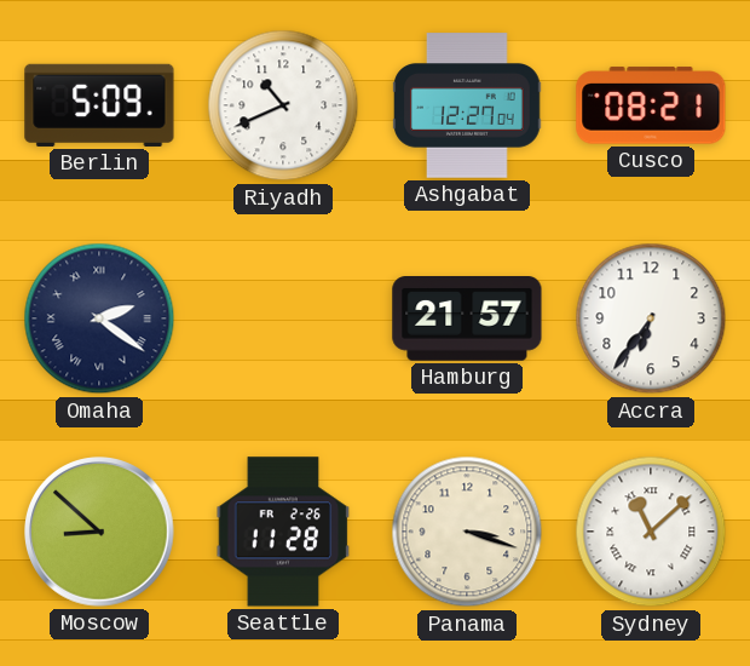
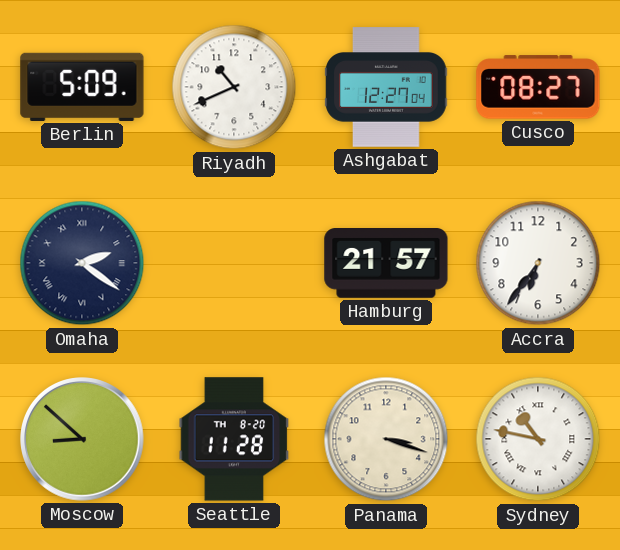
Cusco: 08:21 -> 08:27 (538, 87)
Seattle date: FR 2-26 -> TH 8-20 (234, 439)
Sydney: 11:08 -> 10:47 (538, 439)
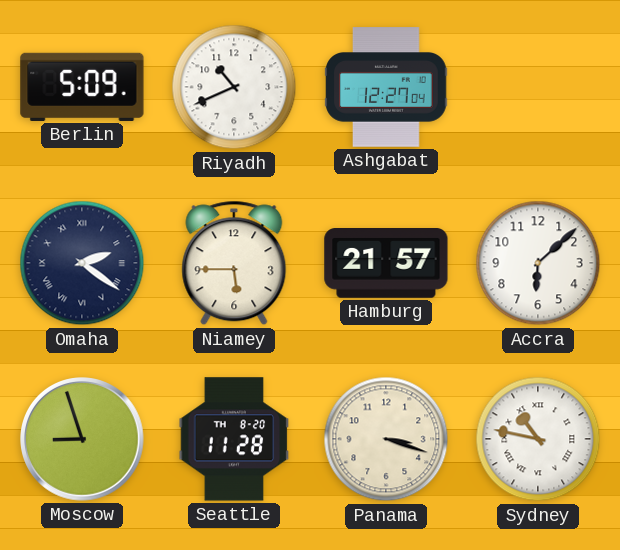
Cusco: 08:27 -> none (538, 87)
Niamey: none -> 5:45 (234, 263)
Accra: 6:36 -> 6:08 (538, 263)
Moscow: 8:52 -> 8:57 (83, 440)
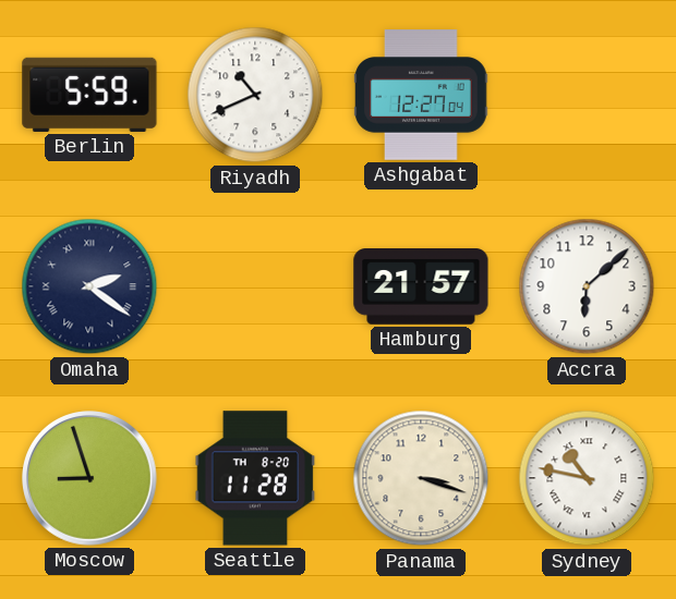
Berlin: 5:09 -> 5:59 (89, 95)
Niamey: 5:45 -> none (234, 263)
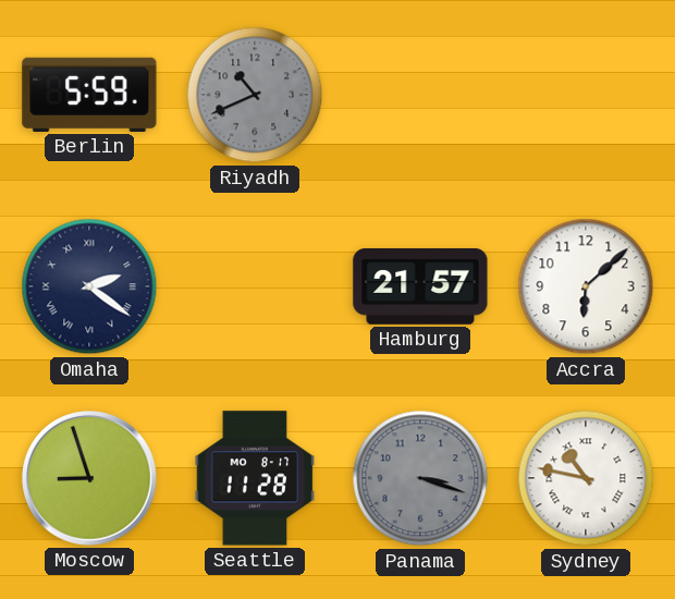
Riyadh dial: white -> grey (255, 95)
Ashgabat: 12:27 -> none (421, 95)
Seattle date: TH 8-20 -> MO 8-17 (255, 478)
Panama dial: cream -> grey (420, 478)
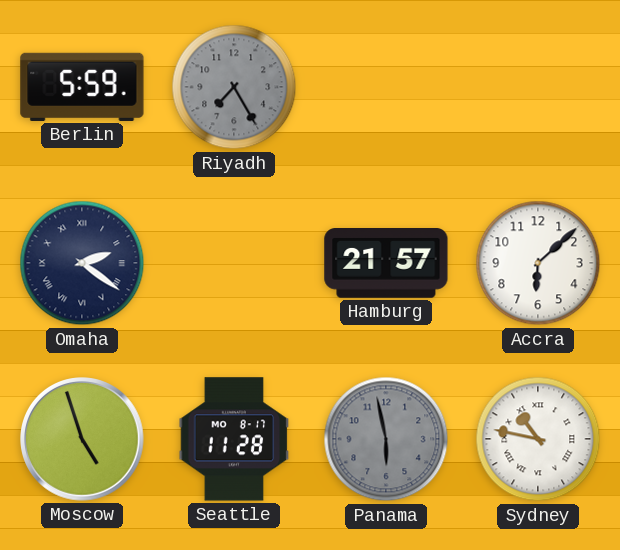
Riyadh: 10:41 -> 7:25 (234, 87)
Moscow: 8:57 -> 4:57 (83, 440)
Panama: 3:18 -> 5:58 (386, 439)
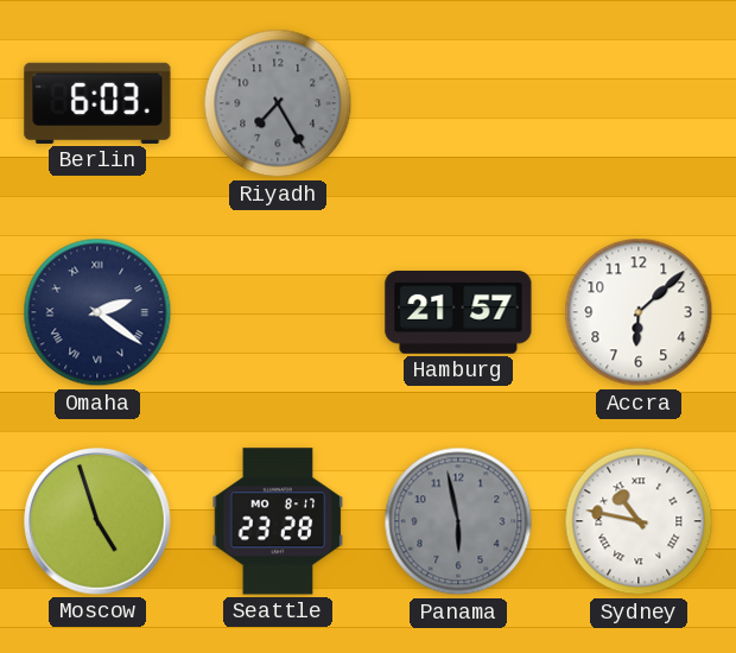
Berlin: 5:59 -> 6:03 (97, 103)
Seattle: 11:28 -> 23:28 (278, 521)
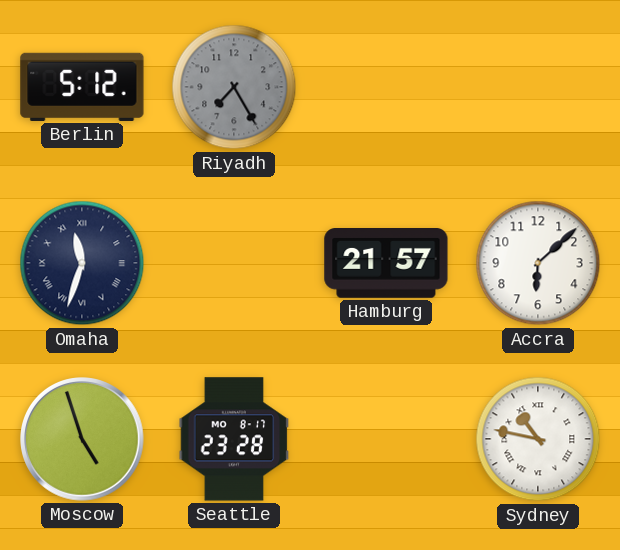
Berlin: 6:03 -> 5:12 (82, 87)
Omaha: 2:21 -> 11:33 (82, 263)
Panama: 5:58 -> none (458, 521)
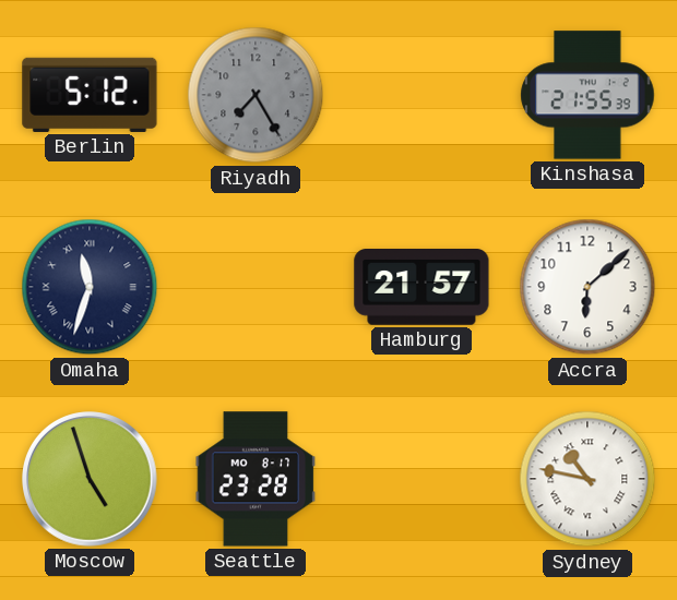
Kinshasa: none -> 21:55 (587, 95)
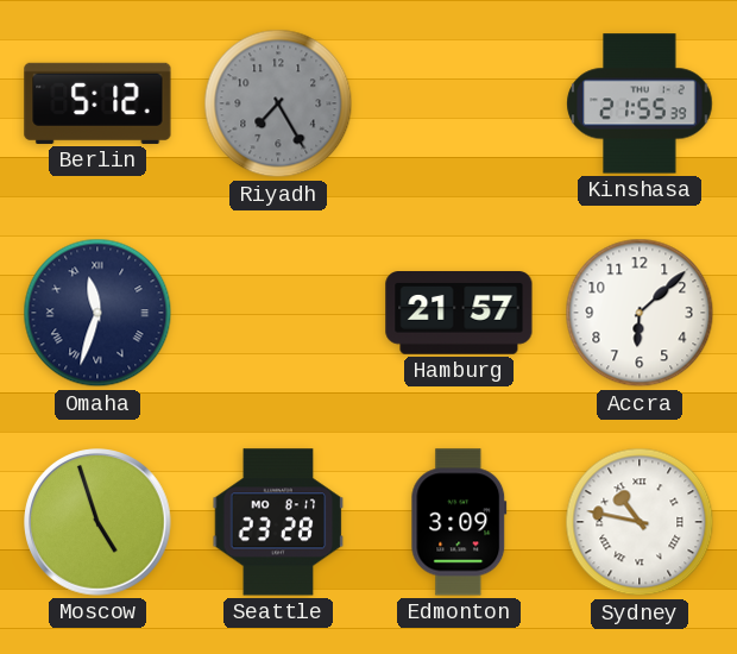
Edmonton: none -> 3:09 (459, 522)
